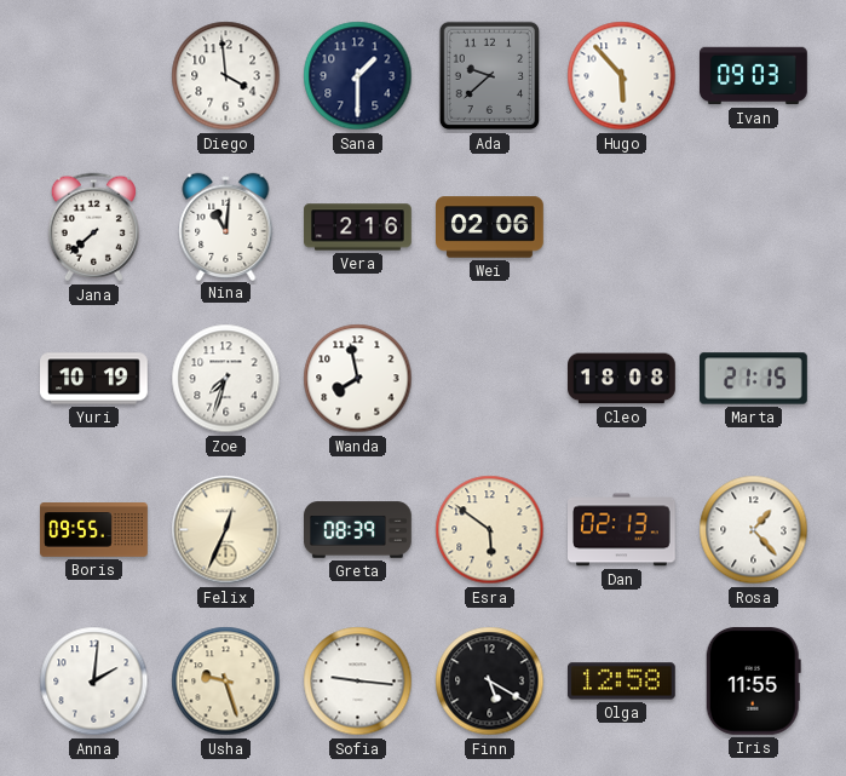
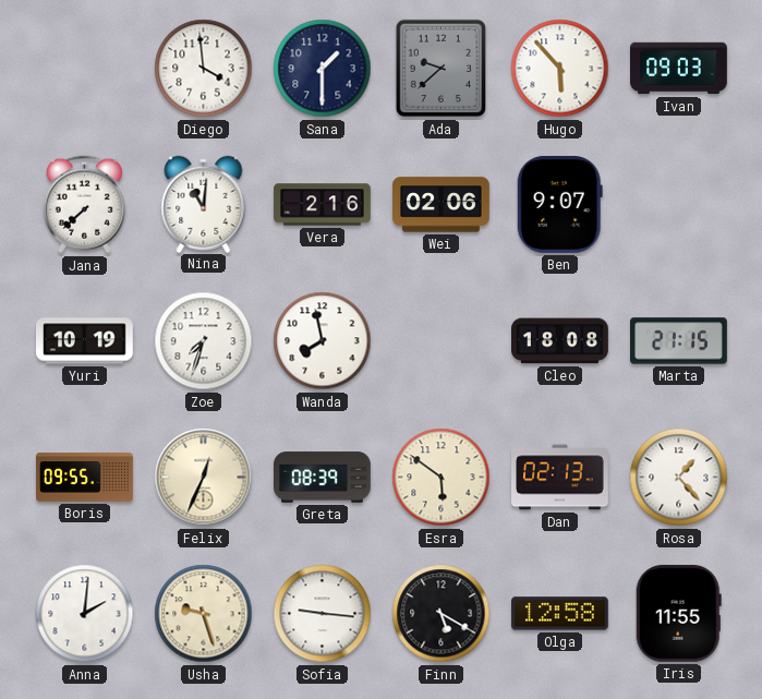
Ben: none -> 9:07 (559, 204)
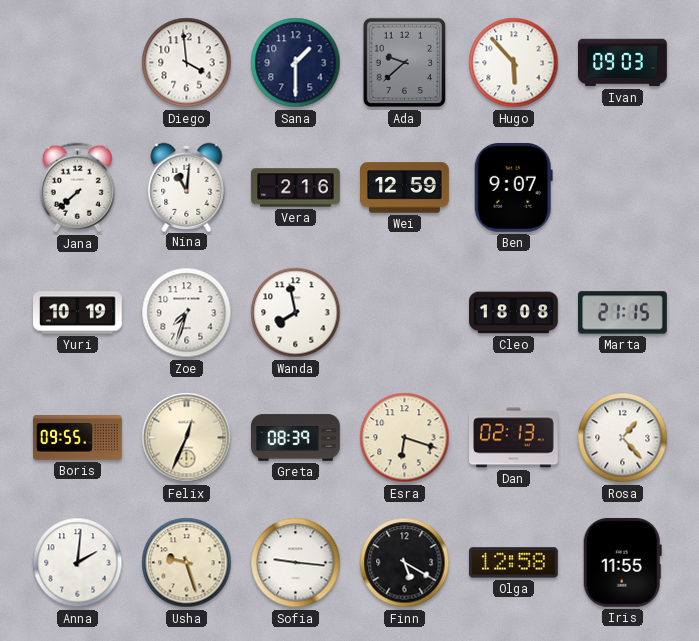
Wei: 02:06 -> 12:59 (405, 188)
Esra: 5:51 -> 6:18 (405, 438)
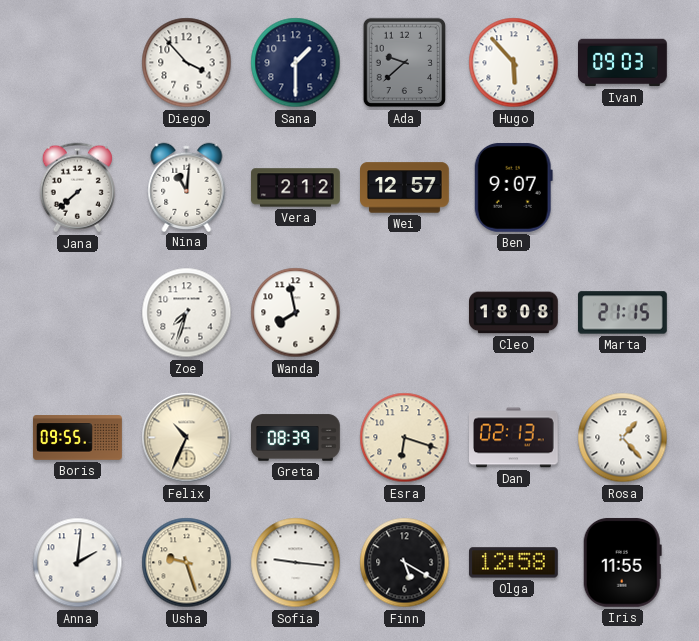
Diego: 3:59 -> 3:53 (187, 63)
Vera: 2:16 -> 2:12 (296, 188)
Wei: 12:59 -> 12:57 (405, 188)
Yuri: 10:19 -> none (78, 313)
Felix: 12:34 -> 10:34 (187, 438)
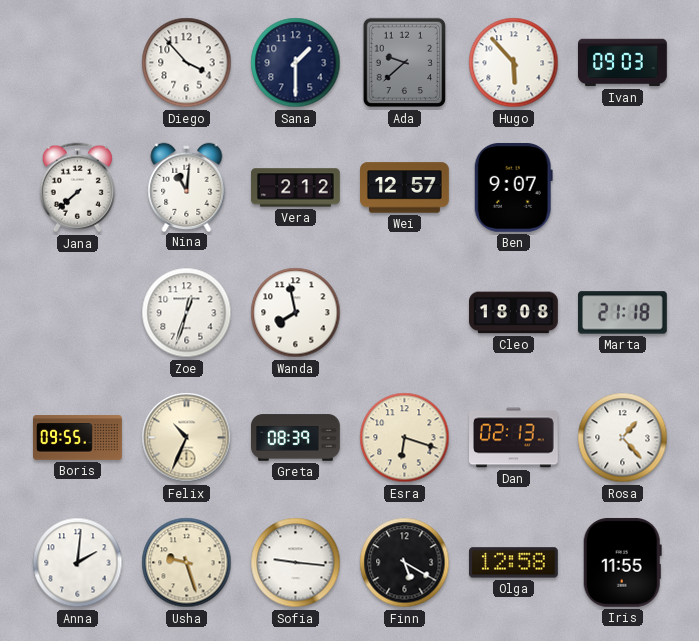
Zoe: 7:33 -> 12:33 (187, 313)
Marta: 21:15 -> 21:18 (623, 313)
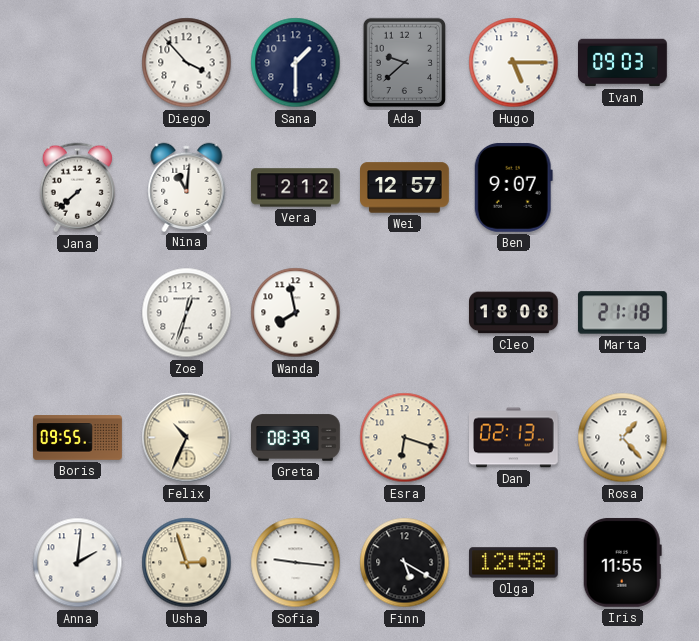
Hugo: 5:53 -> 5:15 (514, 63)
Usha: 9:27 -> 2:57 (187, 563)
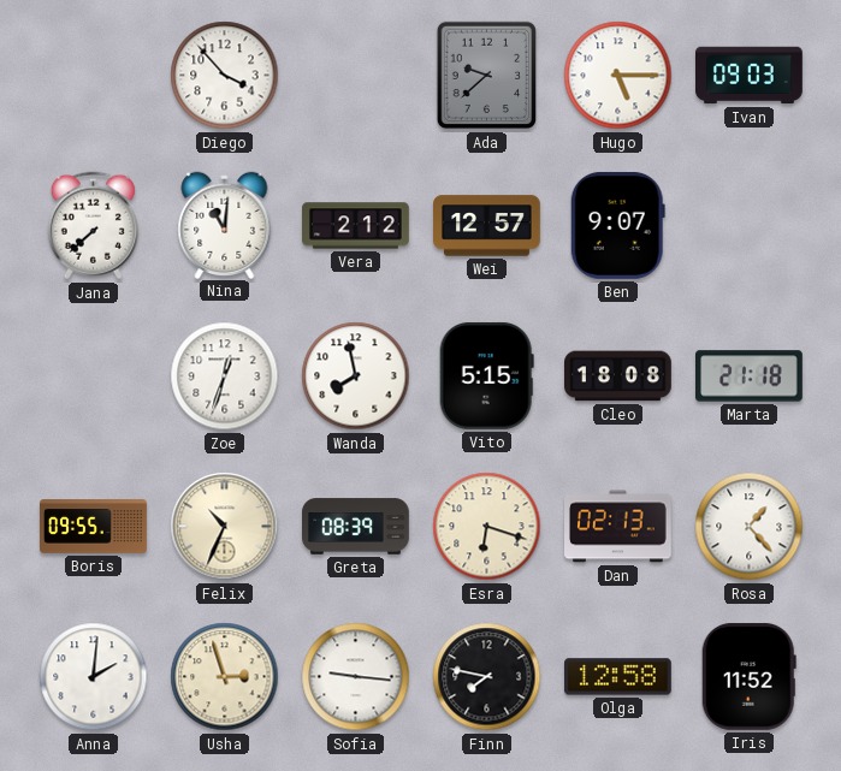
Sana: 1:30 -> none (296, 63)
Vito: none -> 5:15 (486, 375)
Finn: 5:20 -> 7:47 (487, 677)
Iris: 11:55 -> 11:52 (748, 676)
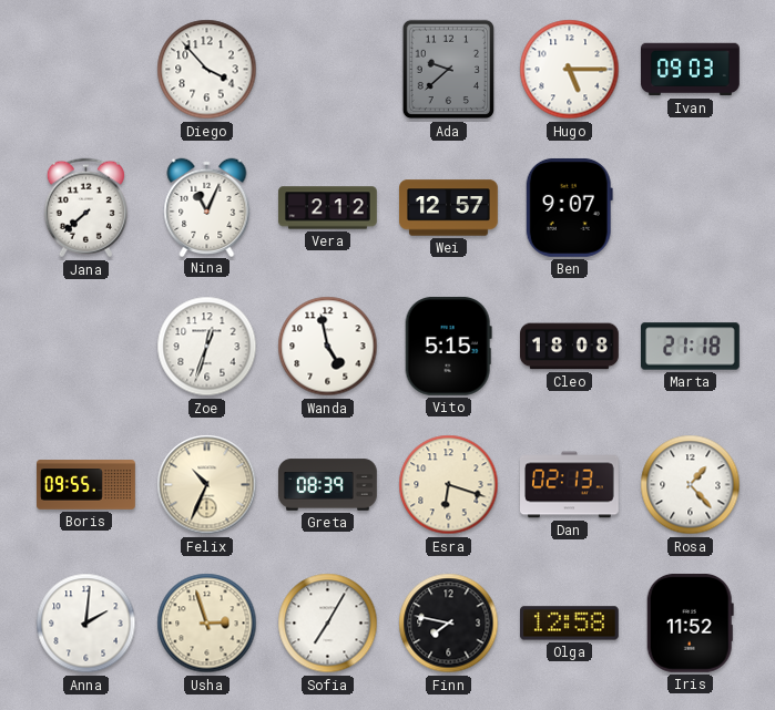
Nina: 11:01 -> 11:04 (207, 207)
Wanda: 7:58 -> 4:58 (328, 347)
Sofia: 9:16 -> 7:05 (328, 624)
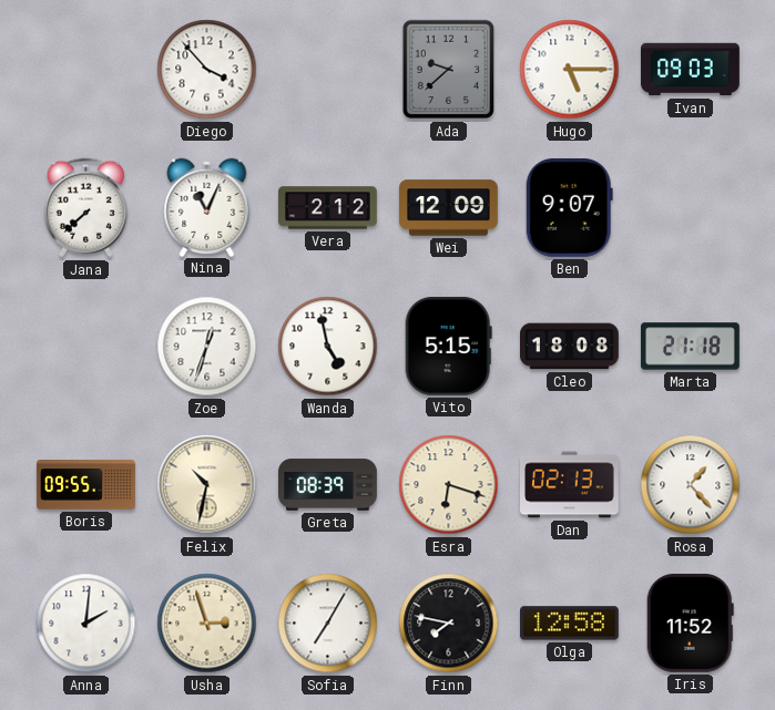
Wei: 12:57 -> 12:09 (449, 208)
Felix: 10:34 -> 10:32 (207, 485)
